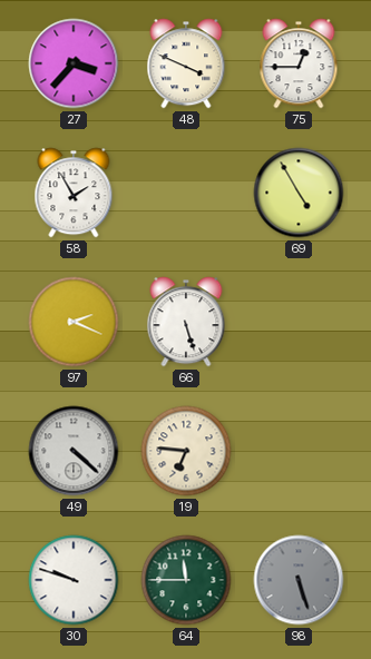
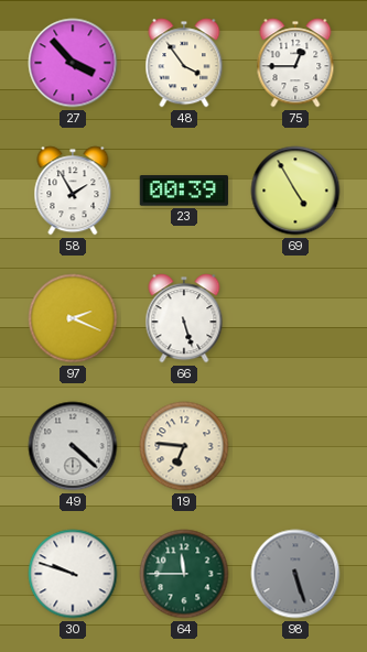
27: 3:37 -> 3:53 (73, 63)
48: 3:49 -> 3:54 (184, 63)
23: none -> 00:39 (184, 191)
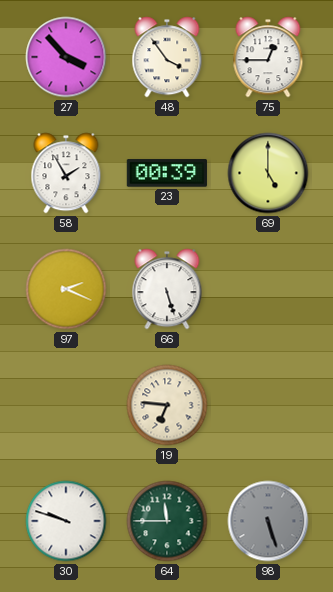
69: 4:55 -> 5:00 (268, 173)
49: 4:22 -> none (73, 446)
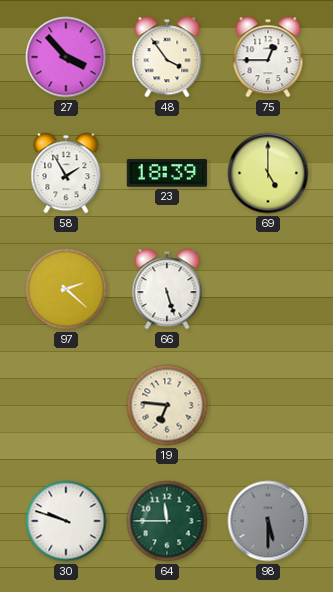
23: 00:39 -> 18:39 (167, 173)
97: 2:19 -> 2:22 (66, 289)
98: 5:27 -> 5:30 (268, 521)
